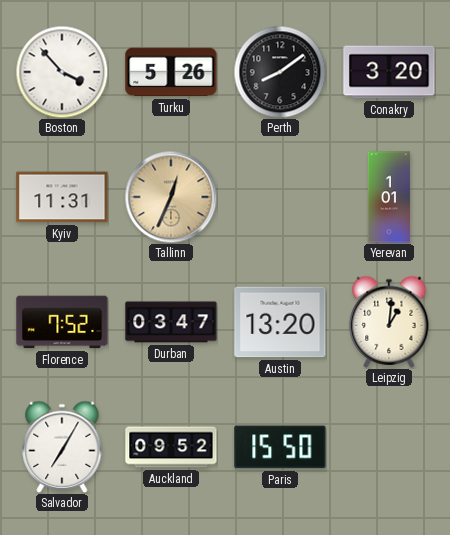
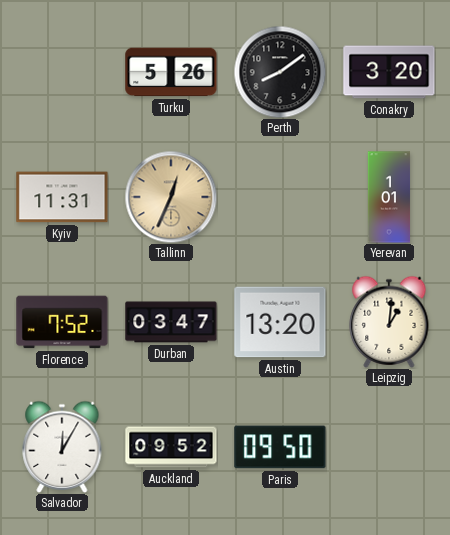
Boston: 3:53 -> none (62, 72)
Salvador: 7:05 -> 12:05 (62, 447)
Paris: 15:50 -> 09:50 (280, 447)
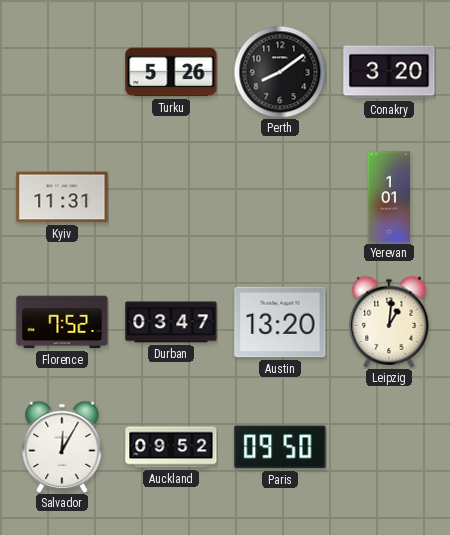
Tallinn: 12:34 -> none (171, 197)
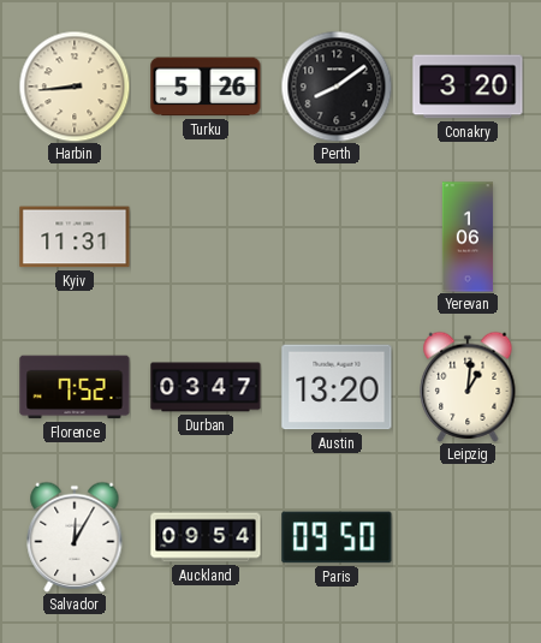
Harbin: none -> 8:44 (75, 87)
Yerevan: 1:01 -> 1:06 (468, 237)
Auckland: 09:52 -> 09:54 (206, 537)
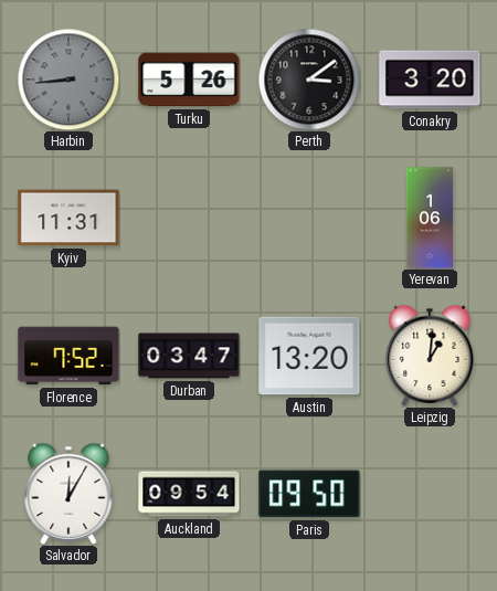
Harbin dial: cream -> grey (68, 80)
Perth: 8:09 -> 3:09 (309, 80)
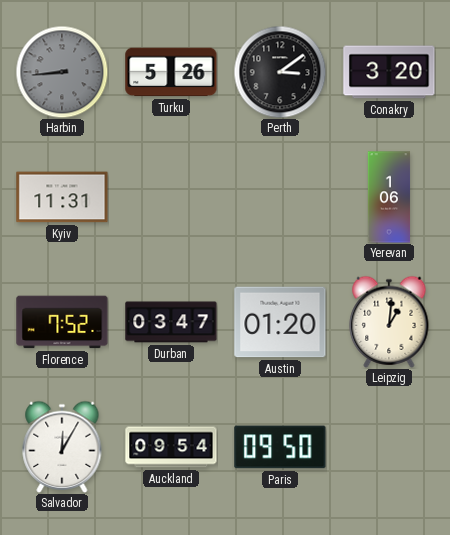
Austin: 13:20 -> 01:20 (280, 322)
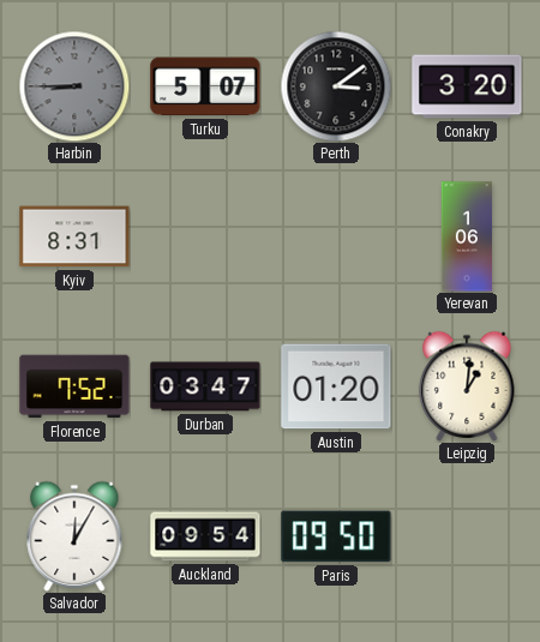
Harbin: 8:44 -> 8:45 (74, 86)
Turku: 5:26 -> 5:07 (205, 86)
Kyiv: 11:31 -> 8:31 (74, 236)
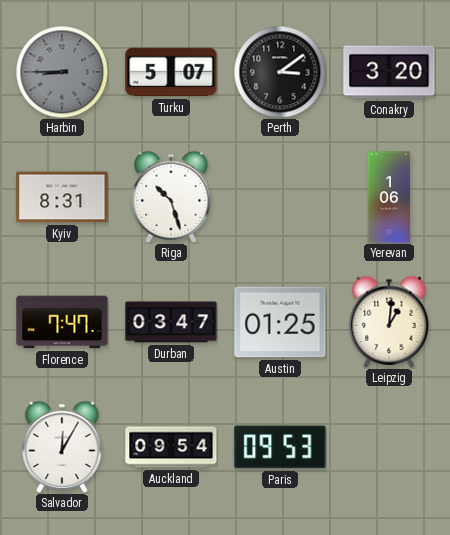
Riga: none -> 10:27 (171, 197)
Florence: 7:52 -> 7:47 (62, 322)
Austin: 01:20 -> 01:25 (280, 322)
Paris: 09:50 -> 09:53 (280, 447)
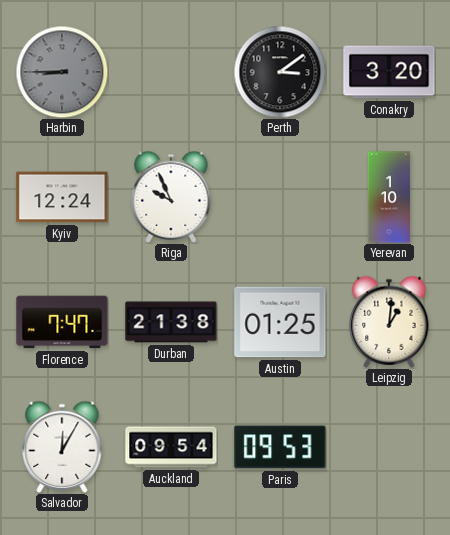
Turku: 5:07 -> none (171, 72)
Kyiv: 8:31 -> 12:24 (62, 197)
Riga: 10:27 -> 9:56 (171, 197)
Yerevan: 1:06 -> 1:10 (389, 197)
Durban: 03:47 -> 21:38 (171, 322)
